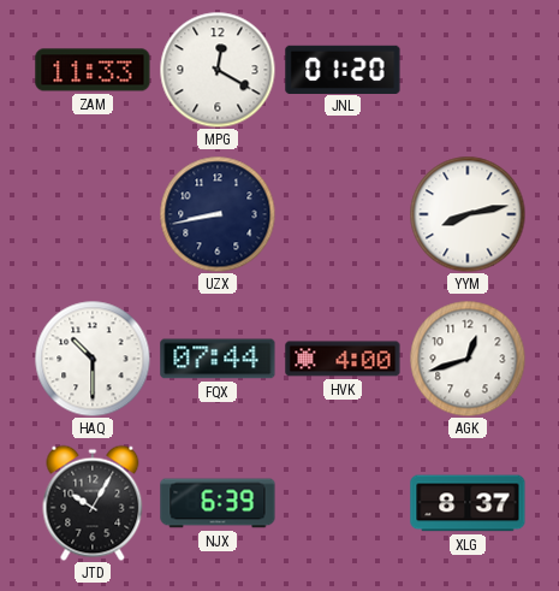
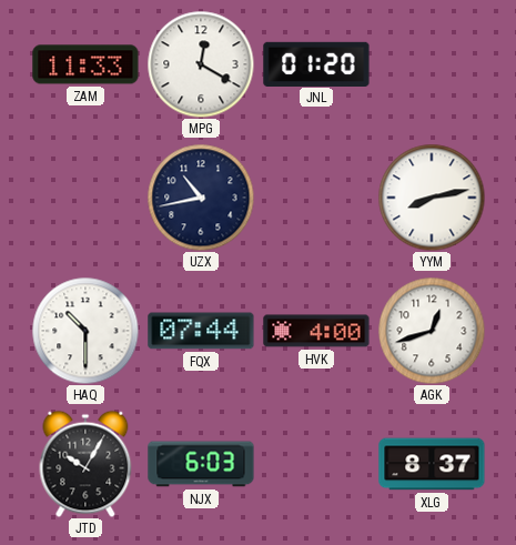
UZX: 8:43 -> 10:43 (201, 198)
NJX: 6:39 -> 6:03 (201, 464)
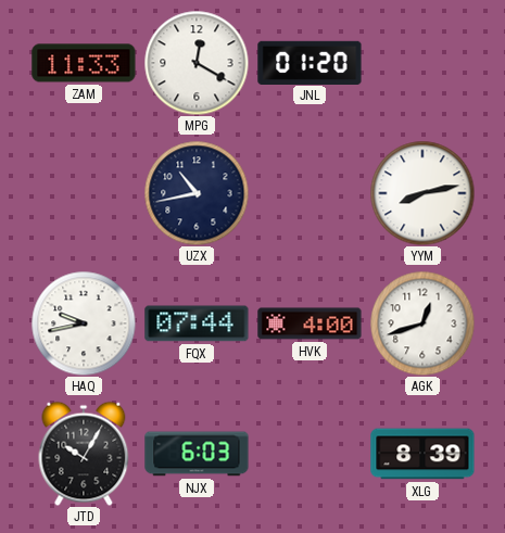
HAQ: 10:30 -> 9:43 (84, 323)
XLG: 8:37 -> 8:39 (422, 454)
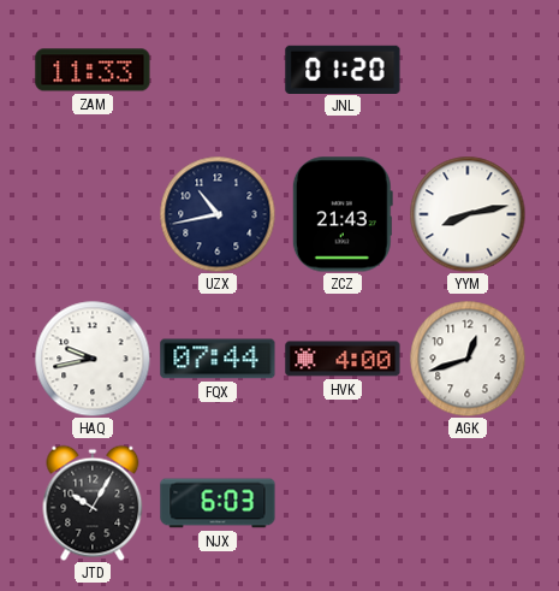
MPG: 12:20 -> none (197, 63)
ZCZ: none -> 21:43 (343, 214)
XLG: 8:39 -> none (422, 454)
